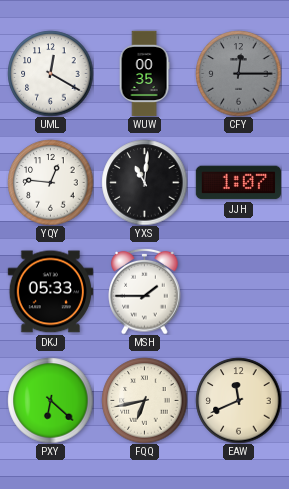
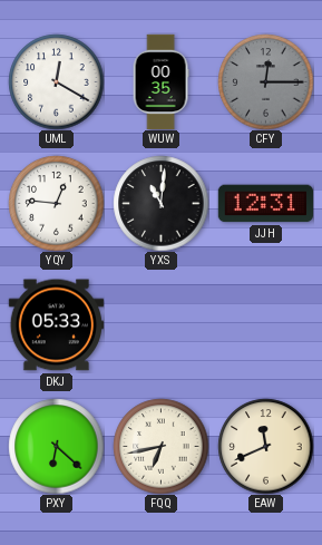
JJH: 1:07 -> 12:31 (265, 204)
MSH: 1:45 -> none (145, 291)
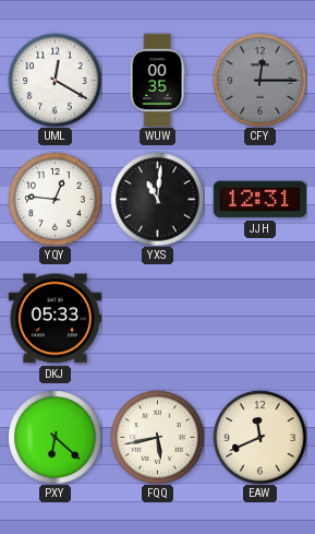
FQQ: 6:43 -> 5:43 (157, 437)
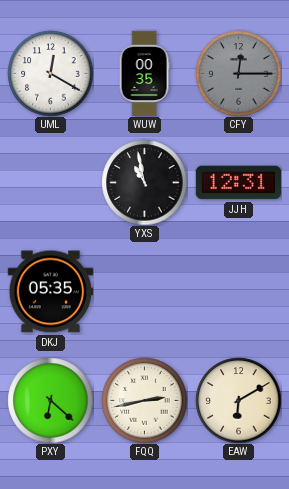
YQY: 12:46 -> none (54, 199)
YXS: 11:01 -> 10:58 (144, 182)
DKJ: 05:33 -> 05:35 (50, 292)
FQQ: 5:43 -> 2:43 (144, 400)
EAW: 11:41 -> 6:10 (238, 400)
